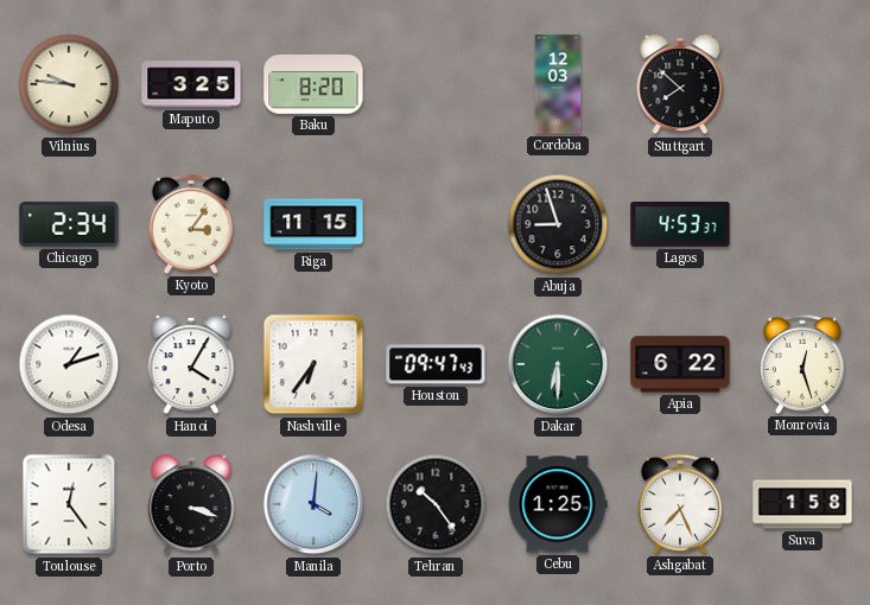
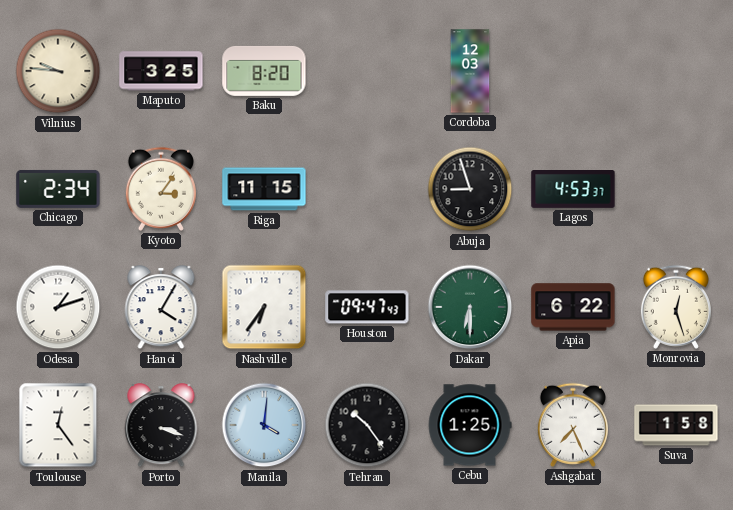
Stuttgart: 7:52 -> none (680, 85)
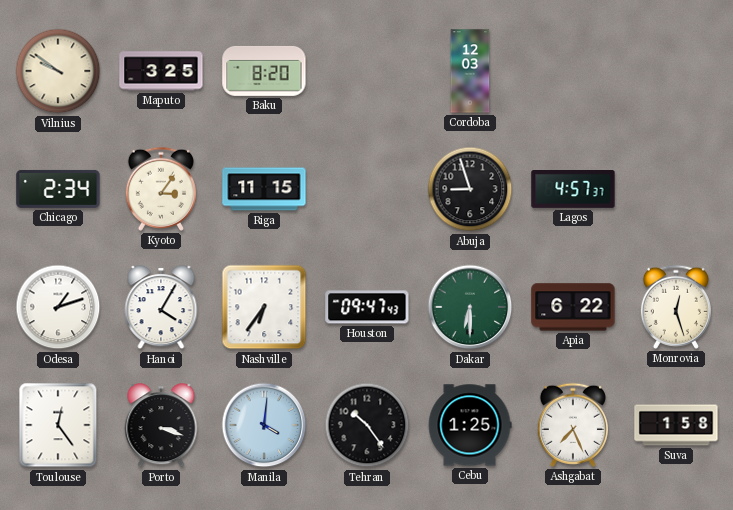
Vilnius: 9:46 -> 9:51 (58, 71)
Lagos: 4:53 -> 4:57 (573, 190)
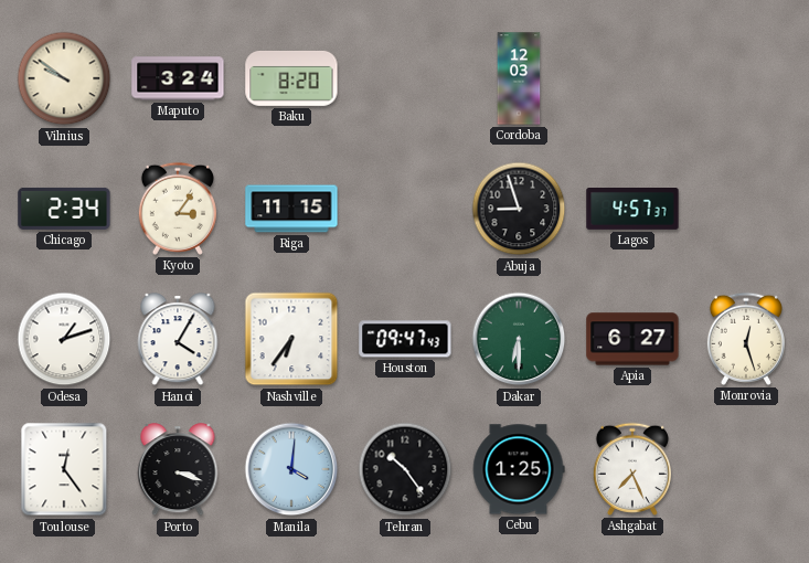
Maputo: 3:25 -> 3:24 (178, 78)
Apia: 6:22 -> 6:27 (632, 339)
Suva: 1:58 -> none (676, 425)
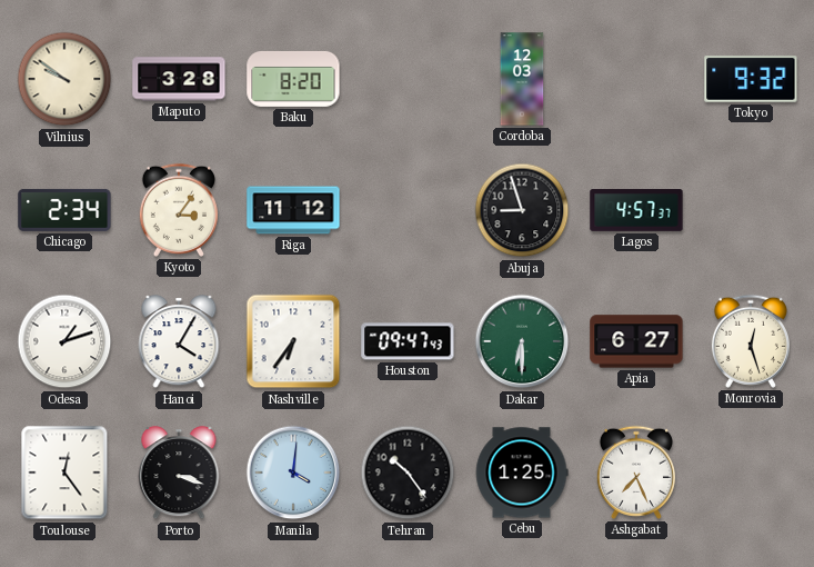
Maputo: 3:24 -> 3:28 (179, 79)
Tokyo: none -> 9:32 (751, 79)
Riga: 11:15 -> 11:12 (293, 210)
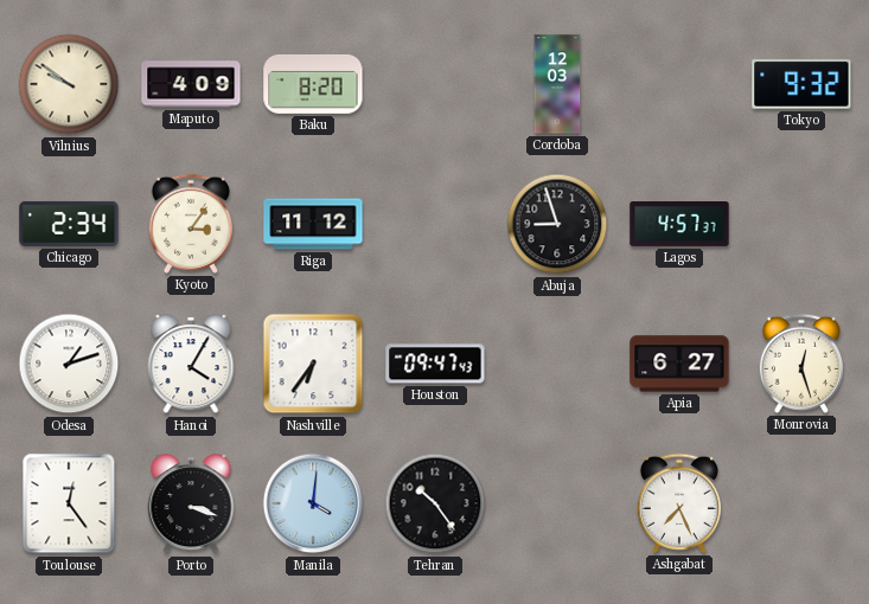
Maputo: 3:28 -> 4:09 (191, 84)
Dakar: 6:30 -> none (522, 341)
Cebu: 1:25 -> none (522, 472)
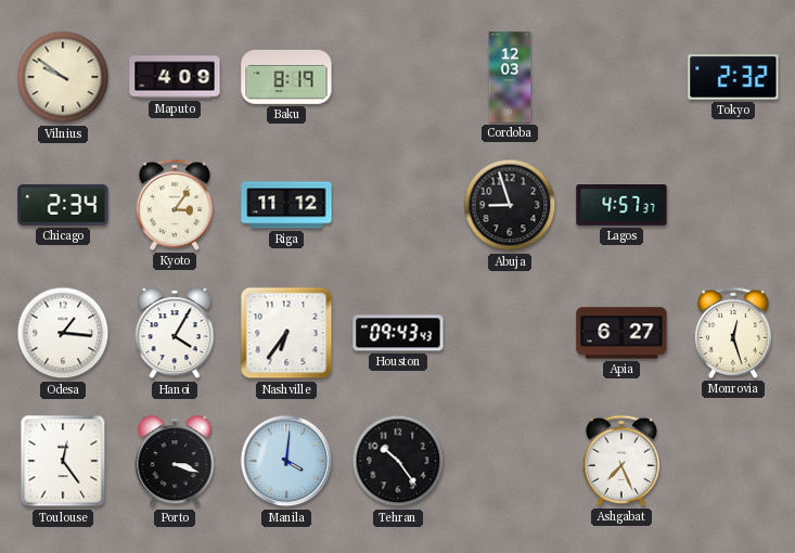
Baku: 8:20 -> 8:19 (286, 77)
Tokyo: 9:32 -> 2:32 (733, 77)
Odesa: 1:12 -> 1:16 (63, 333)
Houston: 09:47 -> 09:43 (398, 333)
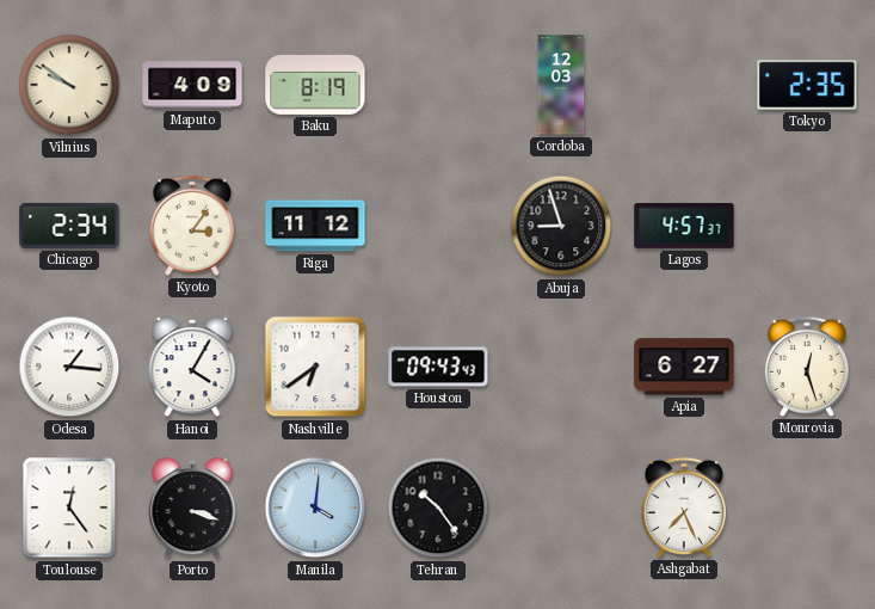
Tokyo: 2:32 -> 2:35 (807, 85)
Nashville: 6:36 -> 6:39 (315, 367)
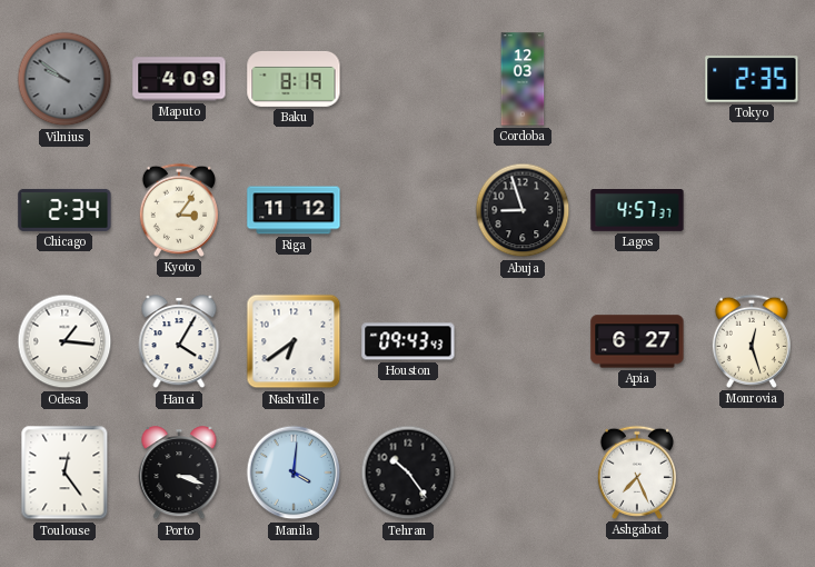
Vilnius dial: cream -> grey (64, 79)
